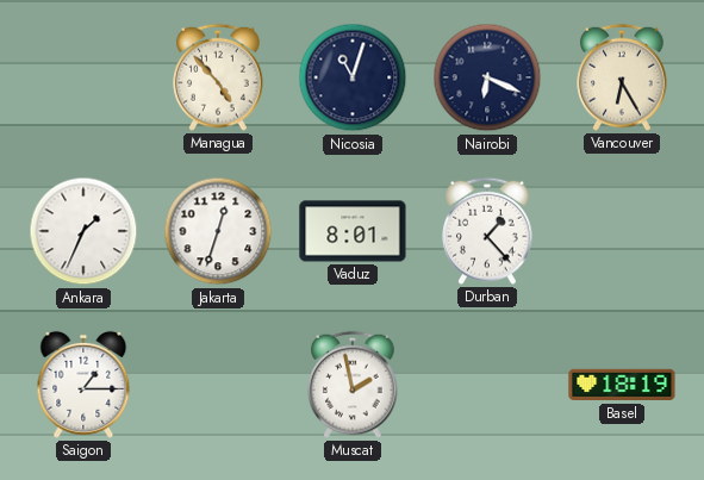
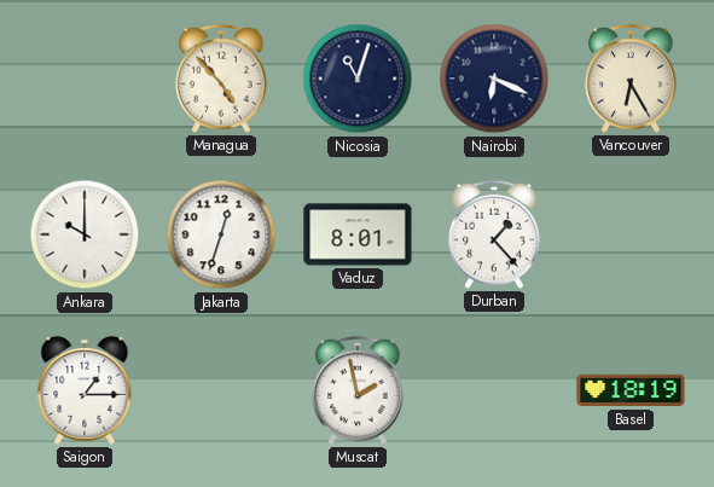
Ankara: 1:34 -> 10:00 (85, 234)
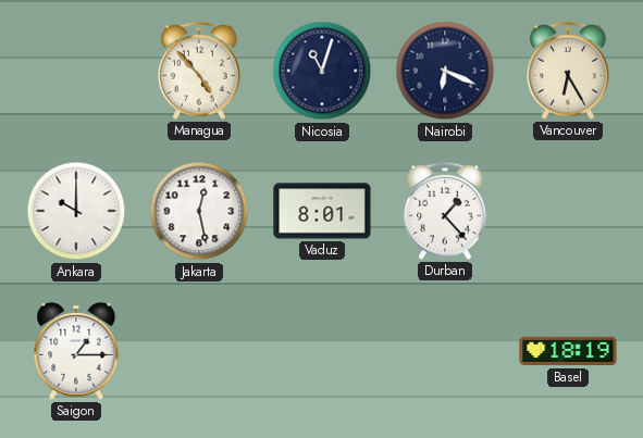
Jakarta: 12:33 -> 12:28 (199, 211)
Muscat: 1:58 -> none (358, 390)
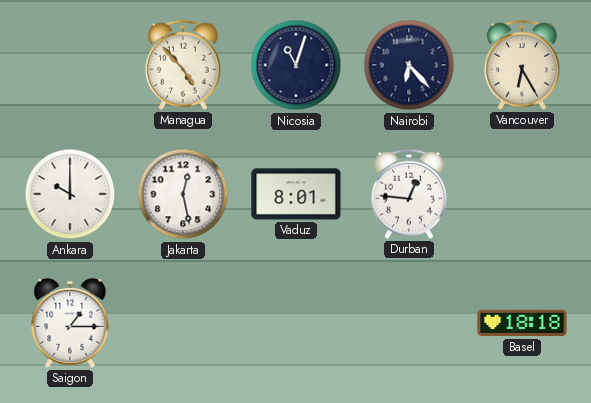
Nairobi: 6:19 -> 6:23 (409, 65)
Durban: 1:23 -> 12:46 (409, 194)
Basel: 18:19 -> 18:18 (522, 323)
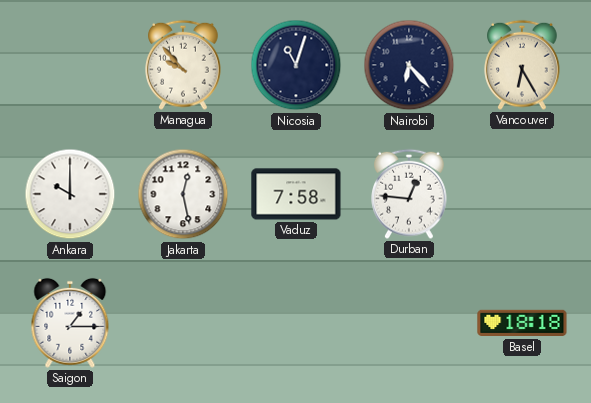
Managua: 4:53 -> 9:53 (183, 65)
Vaduz: 8:01 -> 7:58 (296, 194)
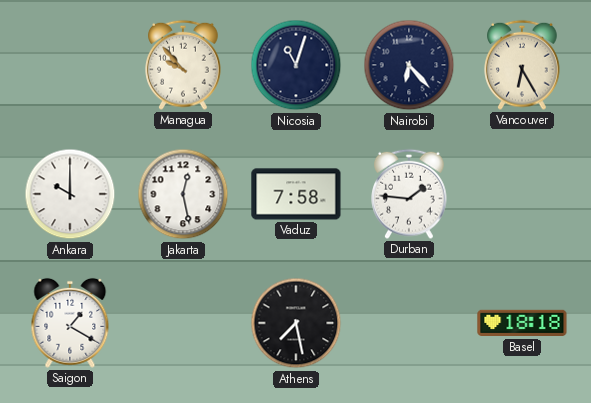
Durban: 12:46 -> 1:46 (409, 194)
Saigon: 1:15 -> 1:20 (70, 323)
Athens: none -> 7:28 (296, 323)
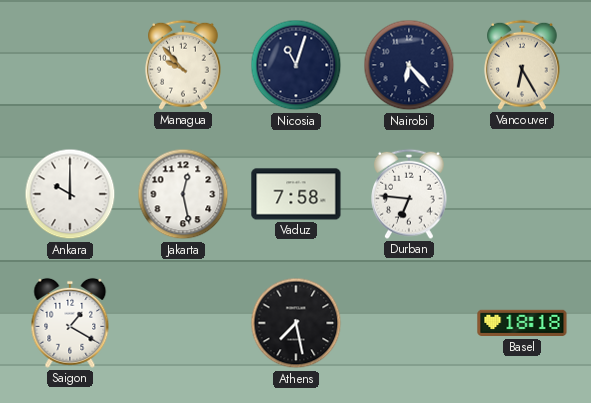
Durban: 1:46 -> 6:46 (409, 194)
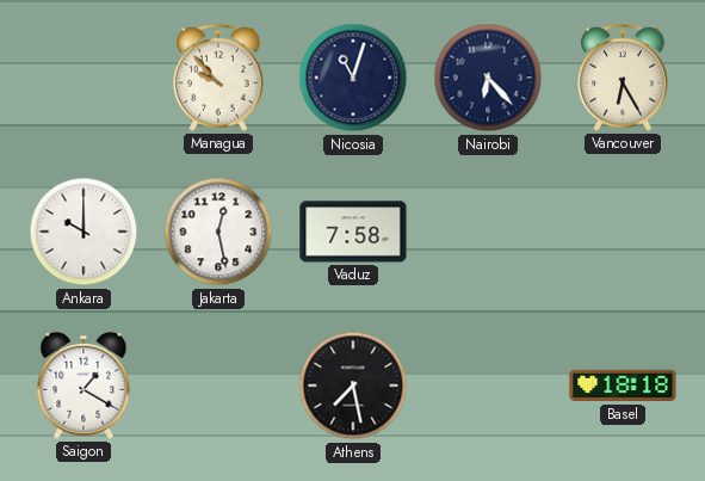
Durban: 6:46 -> none (409, 194)
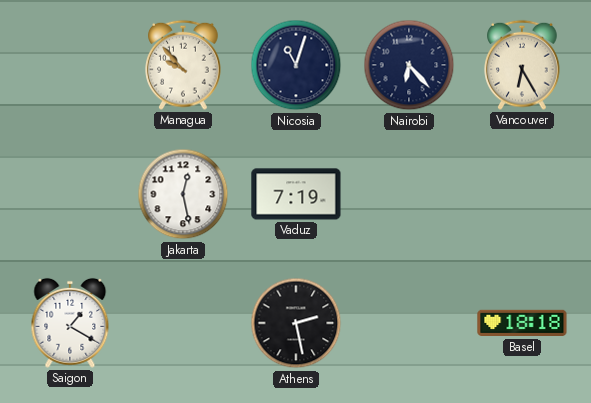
Ankara: 10:00 -> none (84, 232)
Vaduz: 7:58 -> 7:19 (296, 194)
Athens: 7:28 -> 2:28 (296, 323)
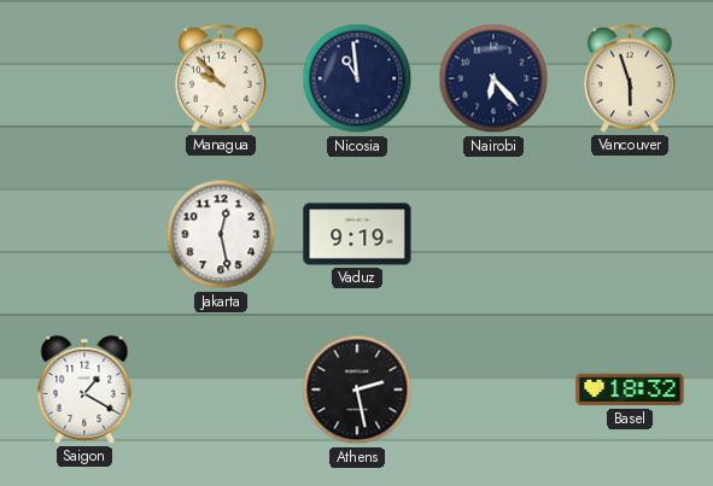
Nicosia: 11:03 -> 10:59 (357, 78)
Vancouver: 6:25 -> 5:57 (630, 78)
Vaduz: 7:19 -> 9:19 (357, 234)
Basel: 18:18 -> 18:32 (630, 390)
